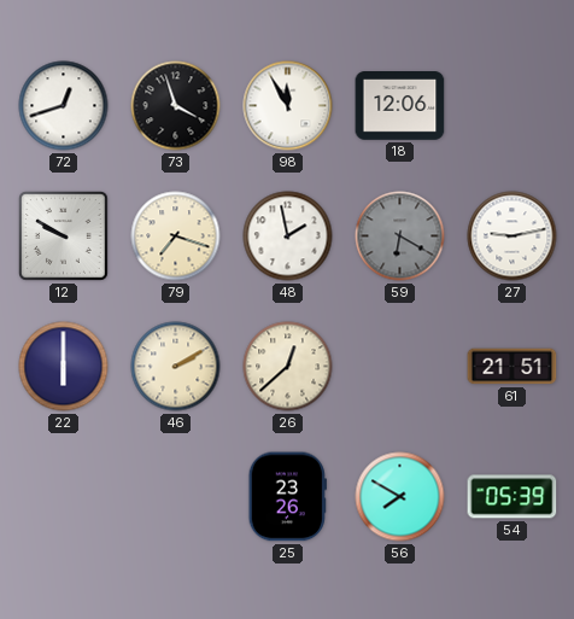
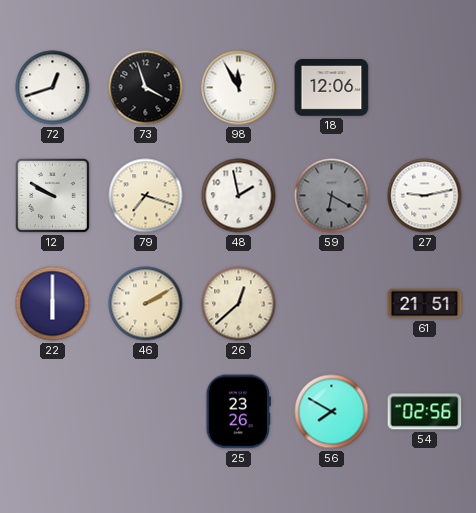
54: 05:39 -> 02:56 (425, 412)
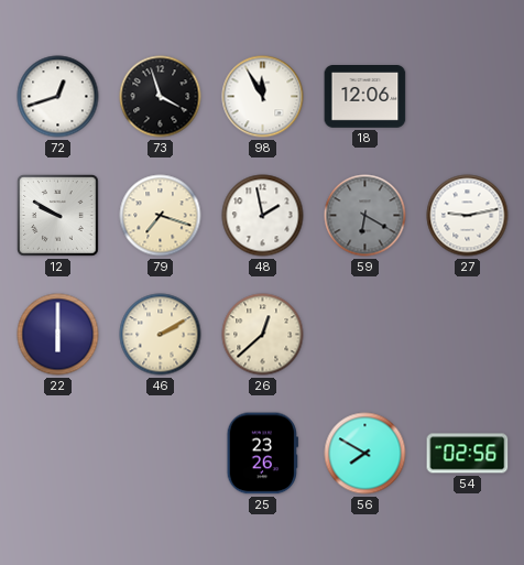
61: 21:51 -> none (425, 304)
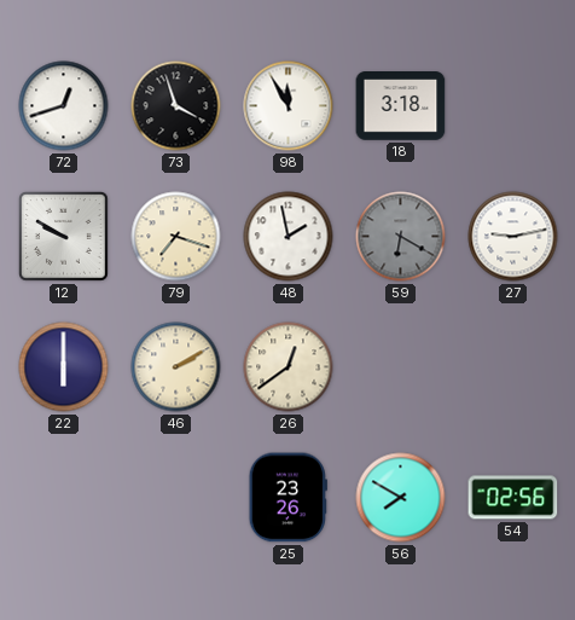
18: 12:06 -> 3:18 (401, 106)
26: 12:38 -> 12:39 (289, 367)
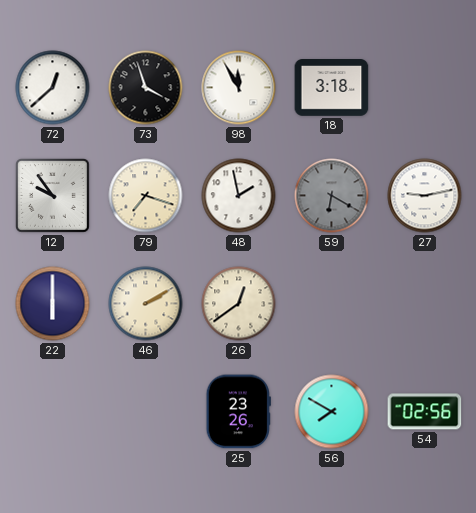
72: 12:42 -> 12:38 (53, 88)
12: 9:50 -> 9:54 (53, 196)
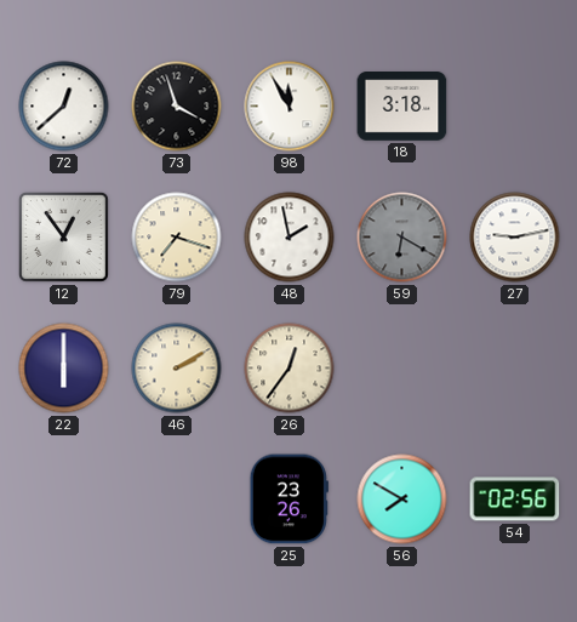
12: 9:54 -> 12:54 (64, 238)
26: 12:39 -> 12:36 (290, 369)
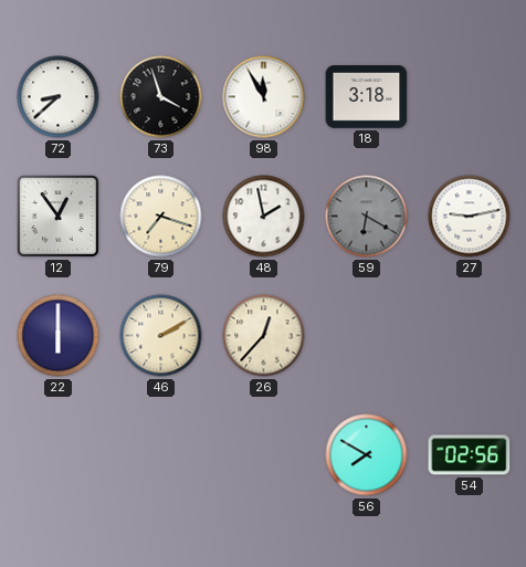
72: 12:38 -> 8:38 (59, 97)
26: 12:36 -> 12:37 (264, 336)
25: 23:26 -> none (288, 500)
